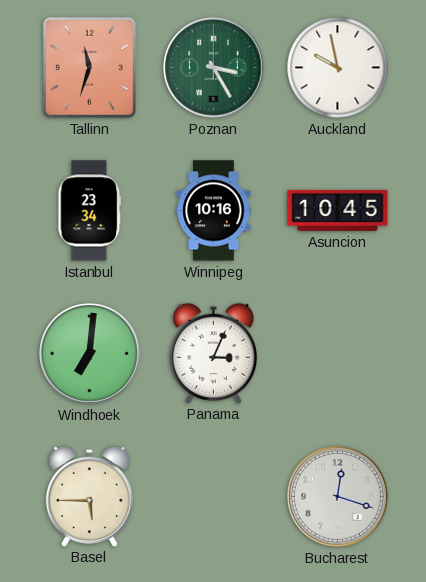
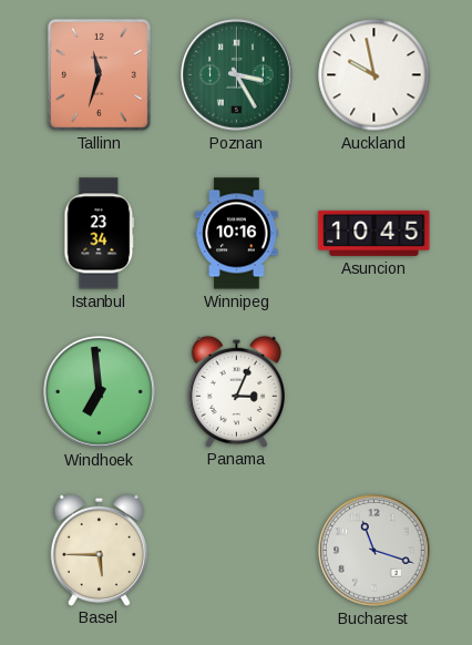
Windhoek: 7:01 -> 6:59 (100, 392)
Bucharest: 12:18 -> 11:18 (374, 551)
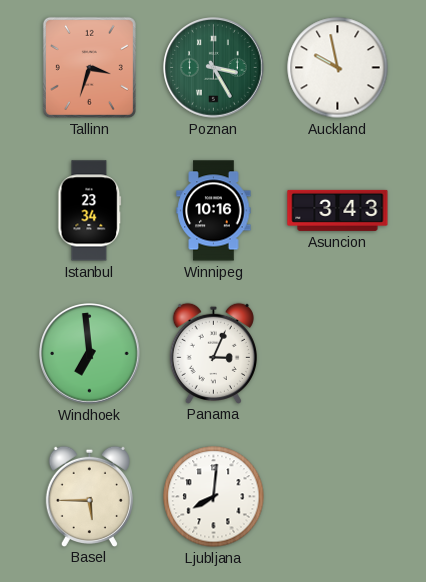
Tallinn: 11:33 -> 3:33 (89, 67)
Asuncion: 10:45 -> 3:43 (338, 210)
Ljubljana: none -> 8:01 (214, 497)
Bucharest: 11:18 -> none (374, 551)
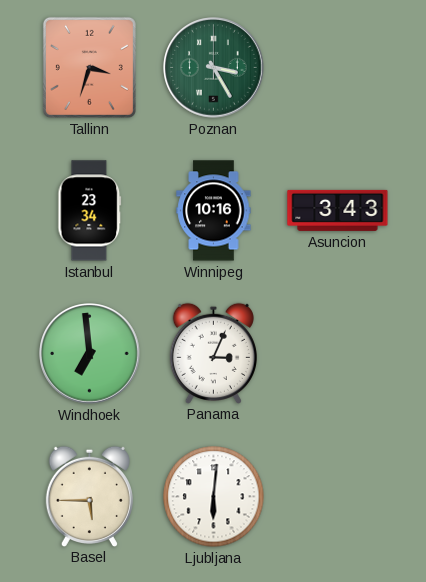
Auckland: 9:58 -> none (338, 68)
Ljubljana: 8:01 -> 6:01 (214, 497)
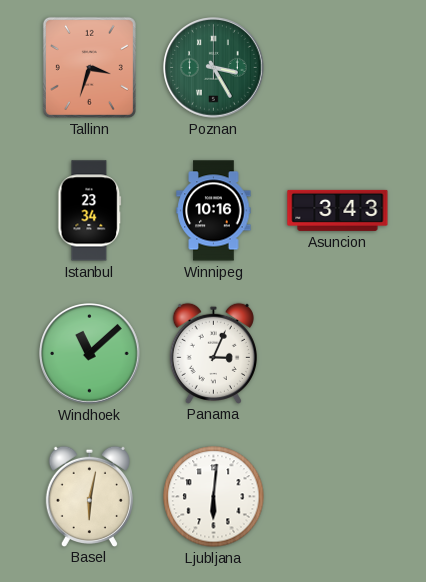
Windhoek: 6:59 -> 11:08 (90, 354)
Basel: 5:45 -> 6:02 (89, 496)
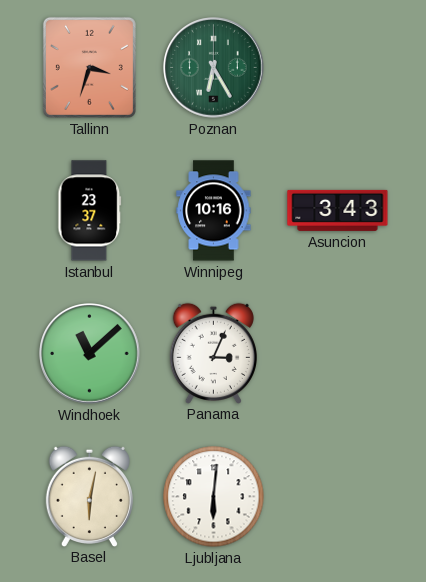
Poznan: 3:25 -> 6:25 (214, 68)
Istanbul: 23:34 -> 23:37 (90, 211)
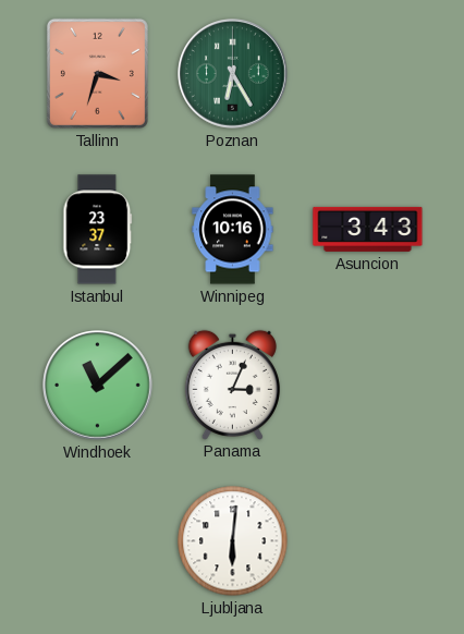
Basel: 6:02 -> none (89, 496)
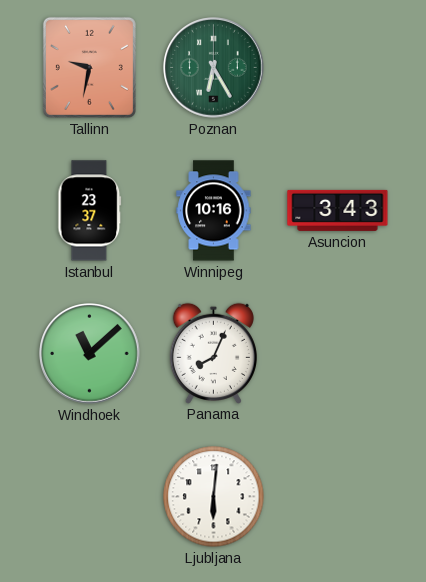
Tallinn: 3:33 -> 9:32 (89, 67)
Panama: 3:04 -> 8:04 (213, 353)
